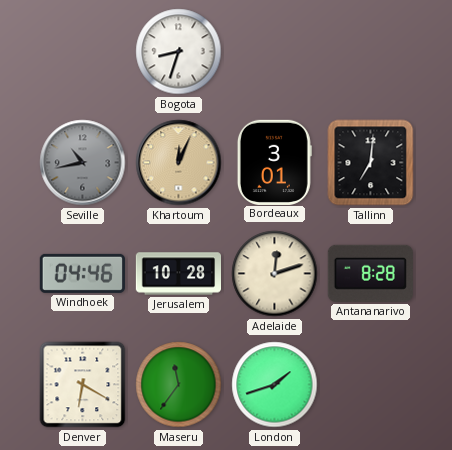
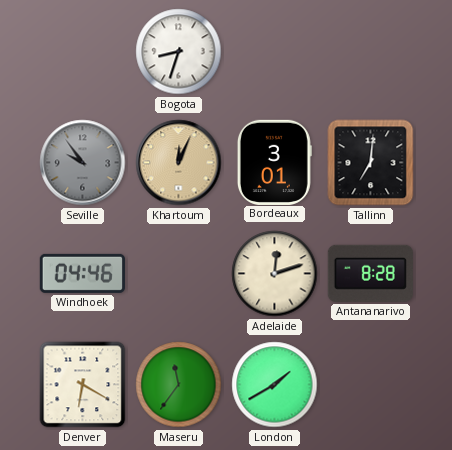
Seville: 10:43 -> 9:54 (83, 163)
Jerusalem: 10:28 -> none (179, 274)
London: 1:42 -> 1:40 (275, 385)
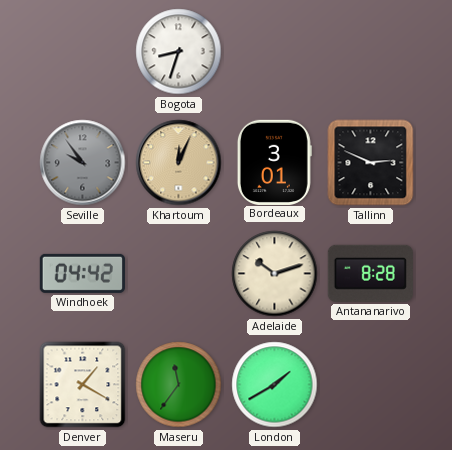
Tallinn: 7:01 -> 2:49 (371, 163)
Windhoek: 04:46 -> 04:42 (82, 273)
Adelaide: 12:12 -> 10:12 (275, 274)
Denver: 6:20 -> 1:20 (83, 385)
